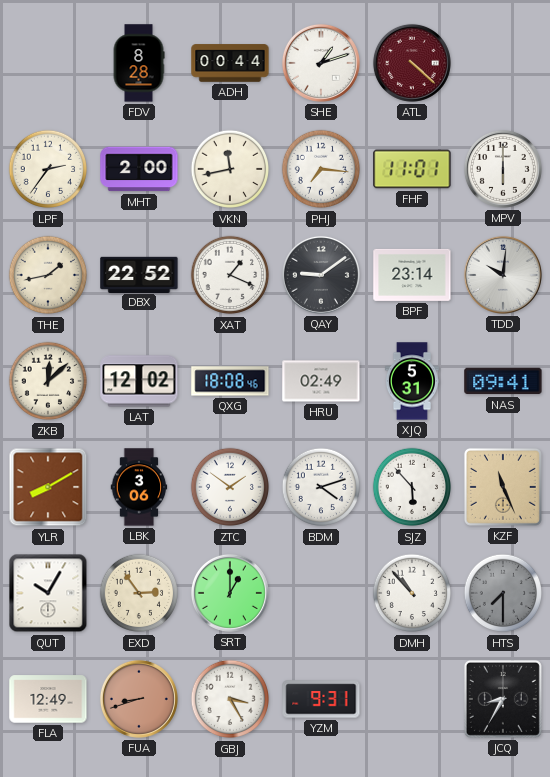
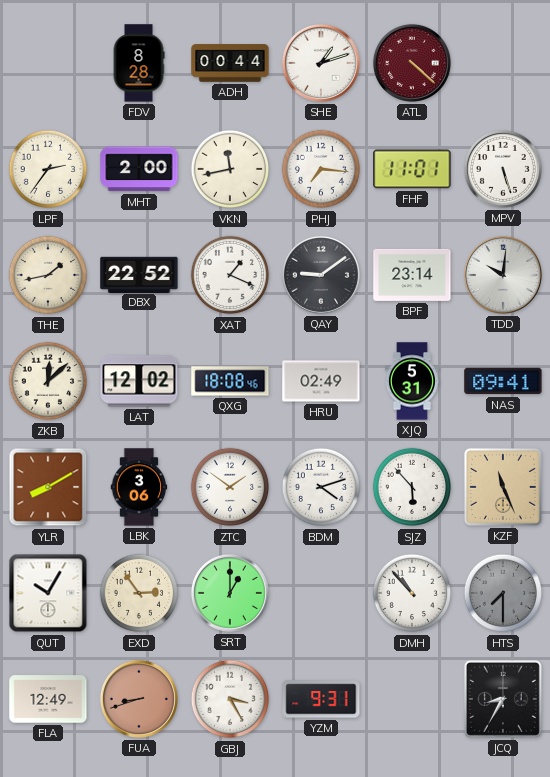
MPV: 6:00 -> 5:27 (503, 169)
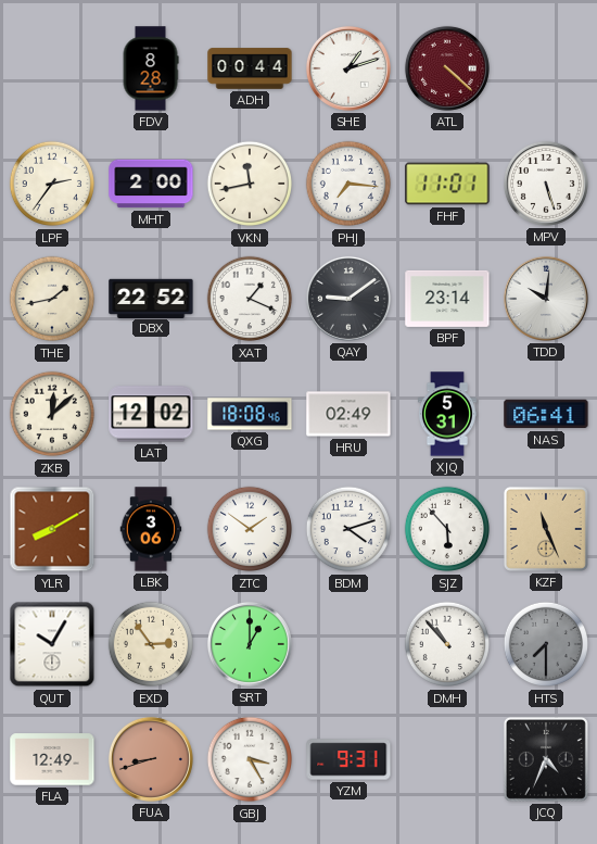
NAS: 09:41 -> 06:41 (546, 414)
JCQ: 8:35 -> 4:34 (546, 759)
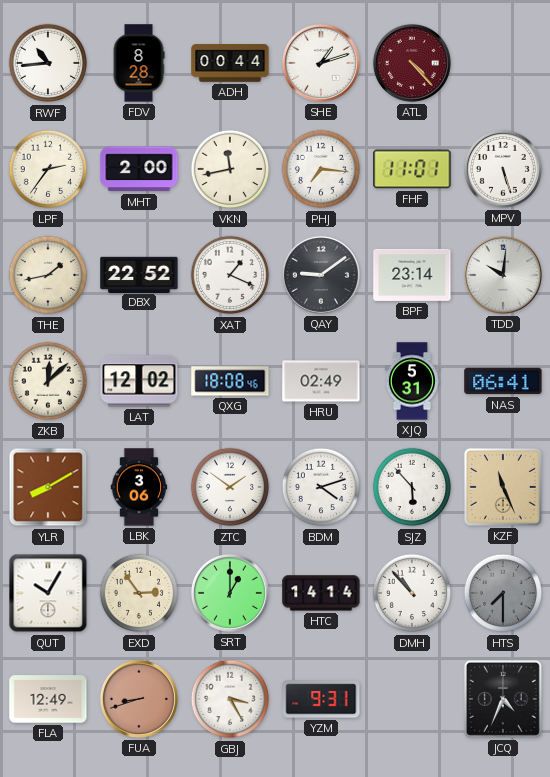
RWF: none -> 10:44 (48, 63)
ATL: 4:22 -> 4:23 (412, 63)
HTC: none -> 14:14 (321, 593)
